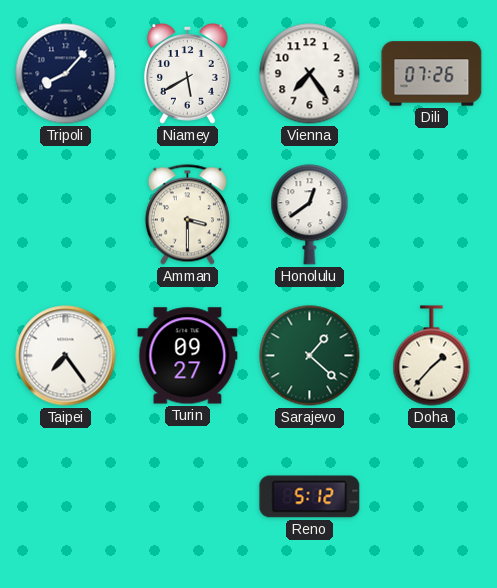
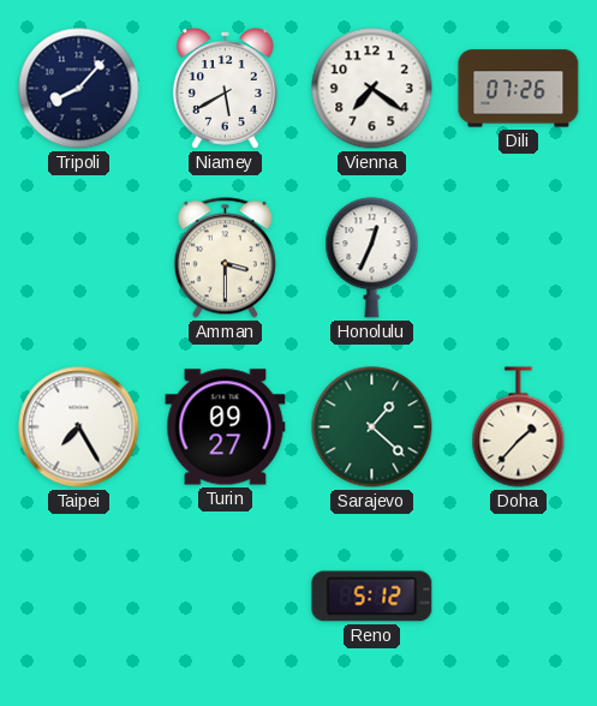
Vienna: 7:24 -> 7:21 (372, 89)
Honolulu: 12:39 -> 12:34 (372, 258)
Taipei: 7:24 -> 7:25 (79, 427)
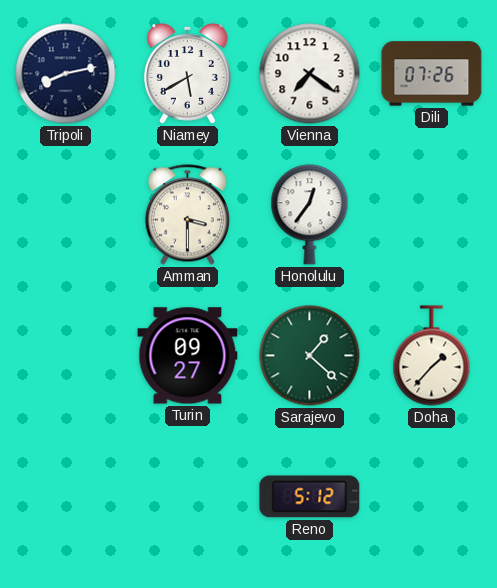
Tripoli: 8:07 -> 8:13 (66, 74)
Honolulu: 12:34 -> 12:36 (310, 215)
Taipei: 7:25 -> none (79, 427)
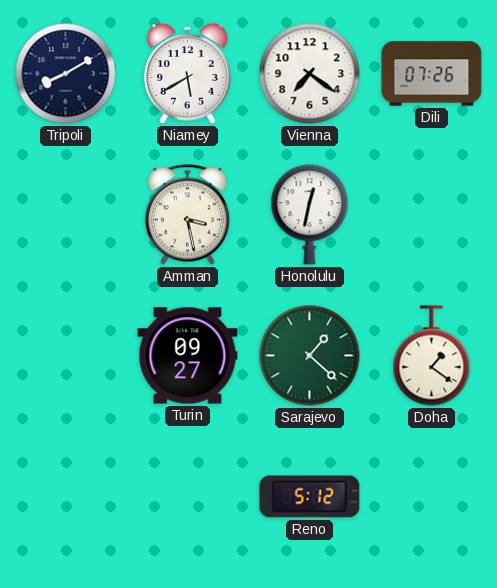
Tripoli: 8:13 -> 8:10 (66, 74)
Amman: 3:30 -> 3:28 (187, 215)
Honolulu: 12:36 -> 12:32 (310, 215)
Doha: 1:37 -> 1:21 (432, 356)
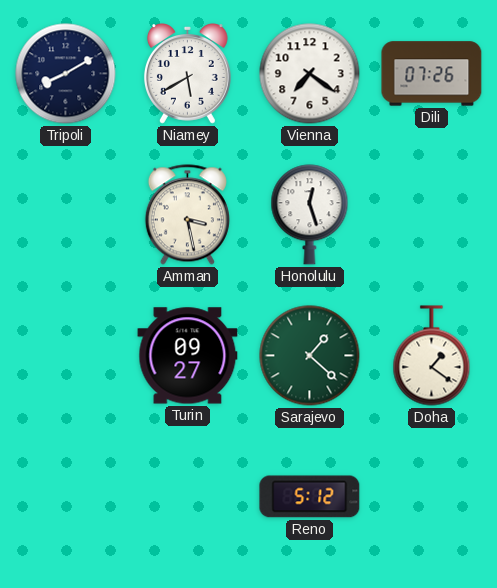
Honolulu: 12:32 -> 12:27 (310, 215)
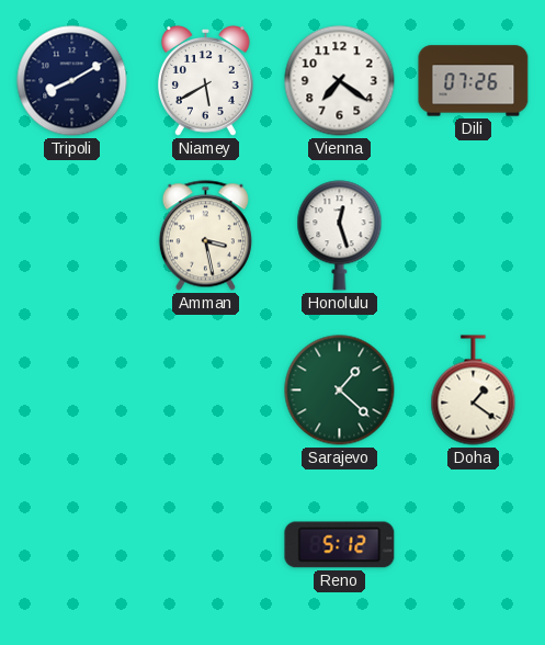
Turin: 09:27 -> none (188, 356)
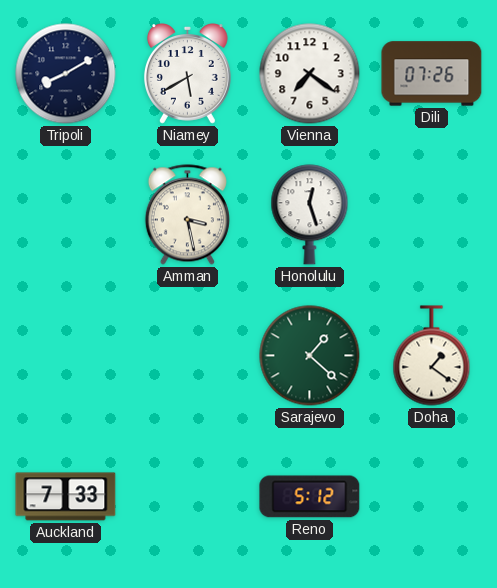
Auckland: none -> 7:33 (66, 497)
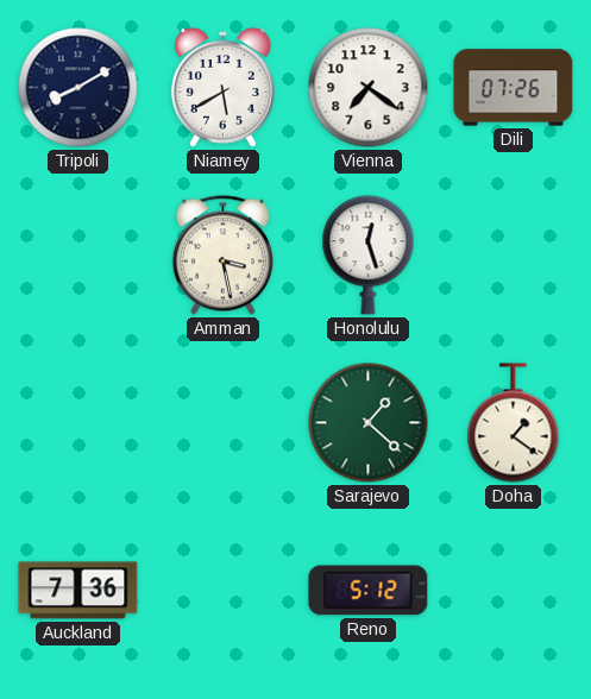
Auckland: 7:33 -> 7:36 (78, 591)
